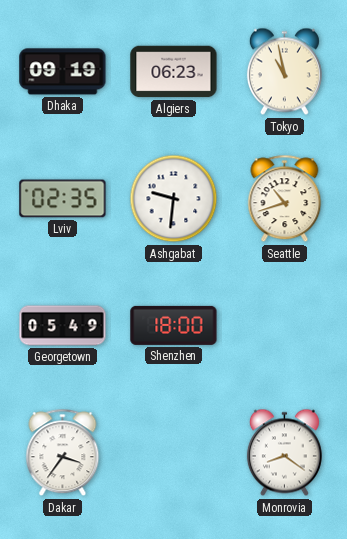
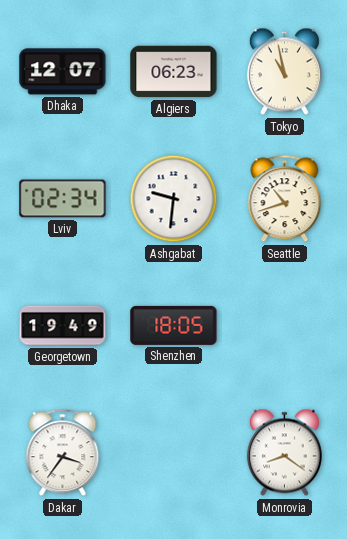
Dhaka: 09:19 -> 12:07 (63, 72)
Lviv: 02:35 -> 02:34 (63, 199)
Georgetown: 05:49 -> 19:49 (63, 326)
Shenzhen: 18:00 -> 18:05 (174, 325)
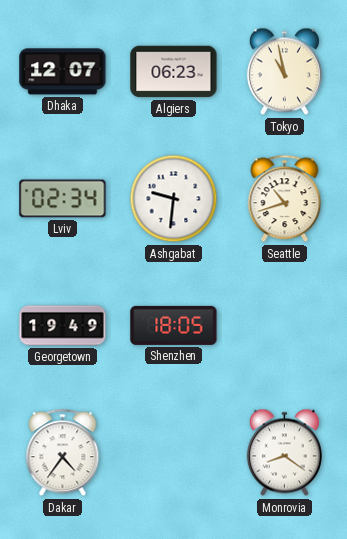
Dakar: 3:36 -> 4:36 (63, 453)
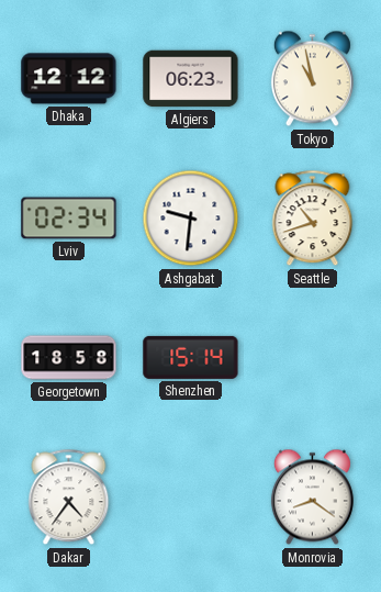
Dhaka: 12:07 -> 12:12 (69, 79)
Georgetown: 19:49 -> 18:58 (69, 358)
Shenzhen: 18:05 -> 15:14 (191, 357)
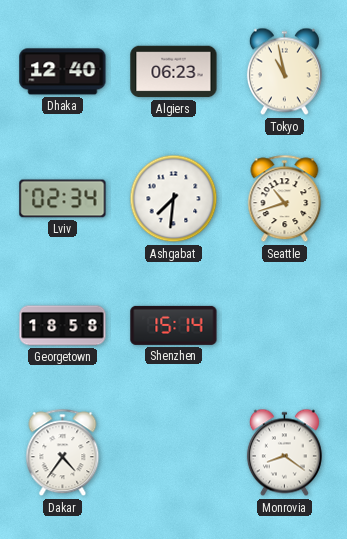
Dhaka: 12:12 -> 12:40 (63, 72)
Ashgabat: 9:31 -> 7:31 (174, 199)
